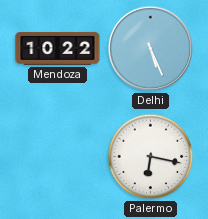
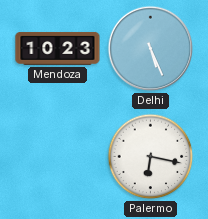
Mendoza: 10:22 -> 10:23 (58, 48)
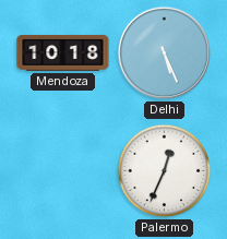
Mendoza: 10:23 -> 10:18 (63, 52)
Palermo: 6:17 -> 12:34 (165, 171)
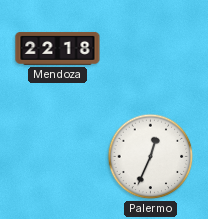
Mendoza: 10:18 -> 22:18 (58, 48)
Delhi: 5:26 -> none (165, 53)
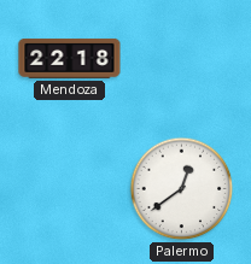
Palermo: 12:34 -> 12:39 (182, 189)
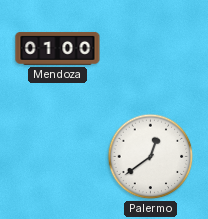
Mendoza: 22:18 -> 01:00 (58, 48)
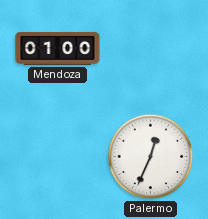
Palermo: 12:39 -> 12:34 (151, 157)
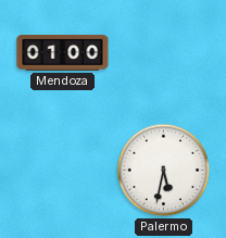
Palermo: 12:34 -> 5:32 (164, 171)
